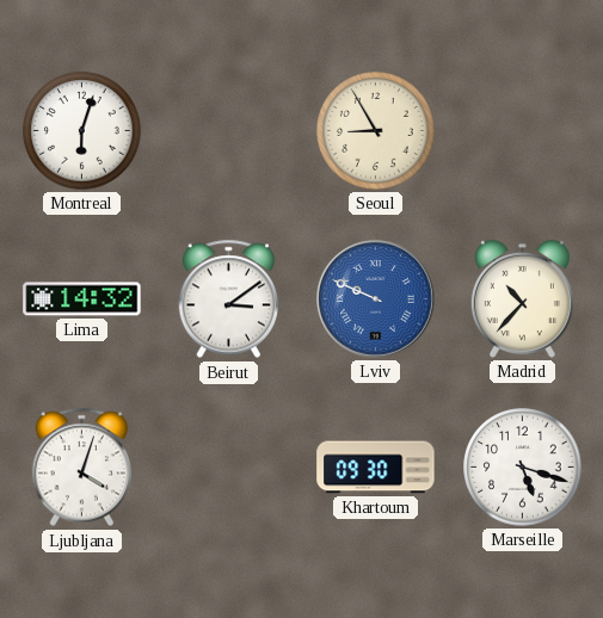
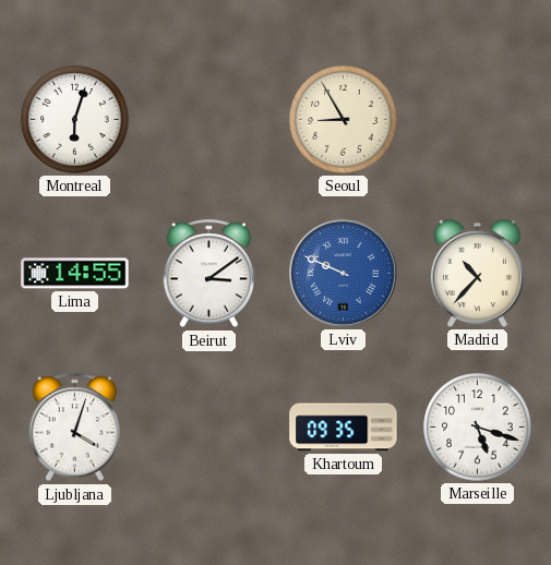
Lima: 14:32 -> 14:55 (75, 274)
Khartoum: 09:30 -> 09:35 (344, 428)
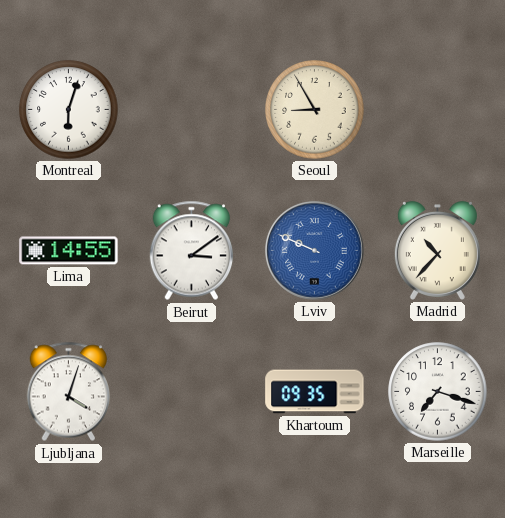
Marseille: 5:18 -> 7:18 (438, 392)
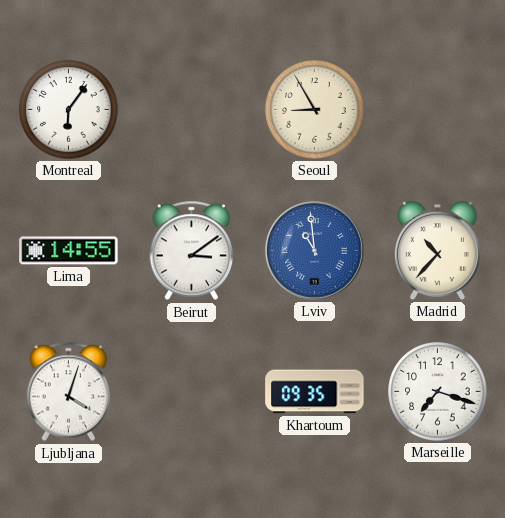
Montreal: 6:03 -> 6:06 (69, 110)
Lviv: 9:49 -> 10:59 (314, 250)
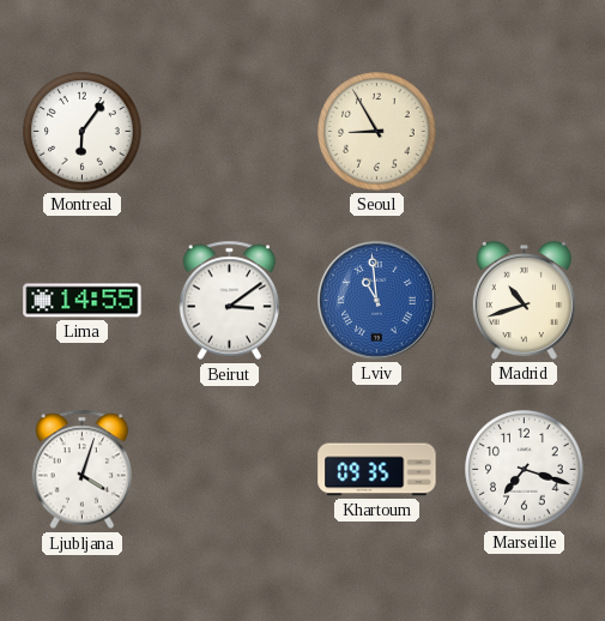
Madrid: 10:37 -> 10:42 (524, 301)
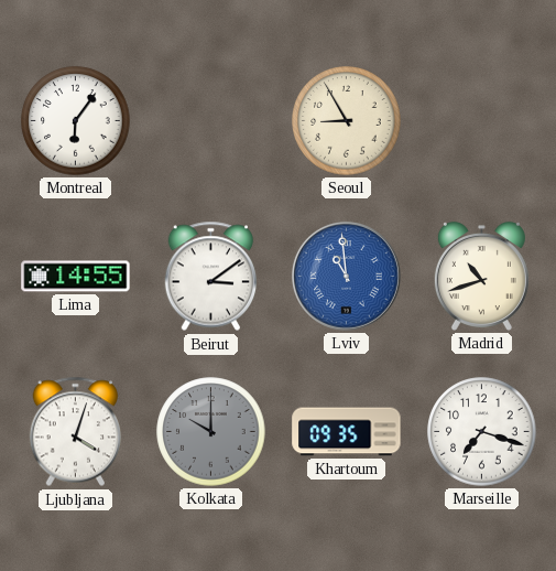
Kolkata: none -> 10:00 (211, 432)
